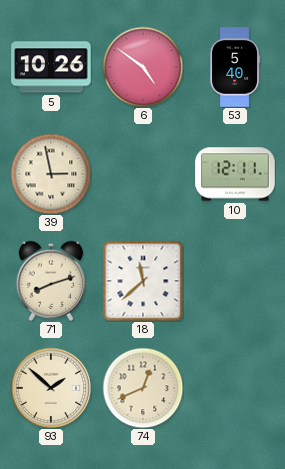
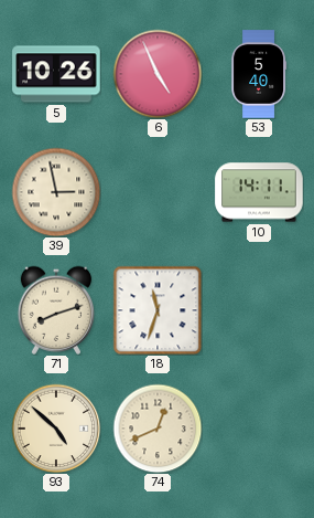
6: 4:51 -> 4:56 (158, 74)
10: 12:11 -> 14:11 (259, 192)
18: 11:38 -> 11:33 (158, 310)
93: 1:52 -> 4:52 (56, 429)
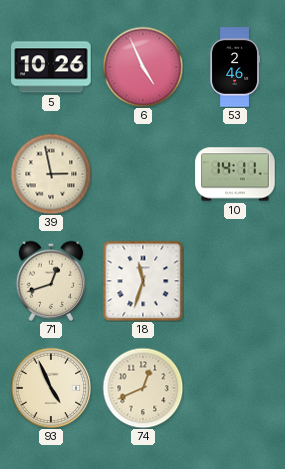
53: 5:40 -> 2:46 (235, 67)
71: 8:12 -> 12:42 (50, 281)
93: 4:52 -> 4:56 (51, 388)
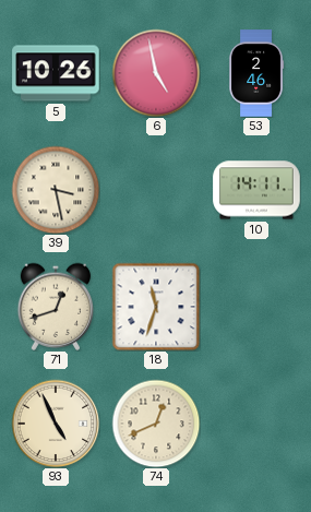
6: 4:56 -> 4:58 (156, 73)
39: 2:58 -> 3:28 (56, 190)
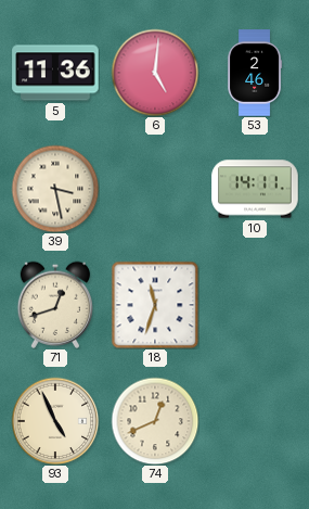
5: 10:26 -> 11:36 (55, 73)
6: 4:58 -> 5:01 (155, 73)
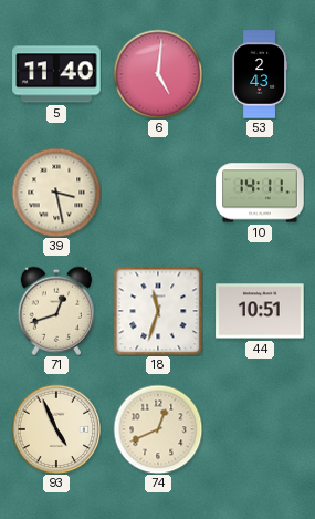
5: 11:36 -> 11:40 (56, 74)
53: 2:46 -> 2:43 (260, 74)
44: none -> 10:51 (260, 311)
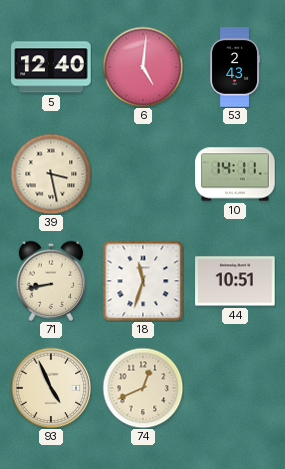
5: 11:40 -> 12:40 (51, 67)
71: 12:42 -> 8:43 (50, 281)
